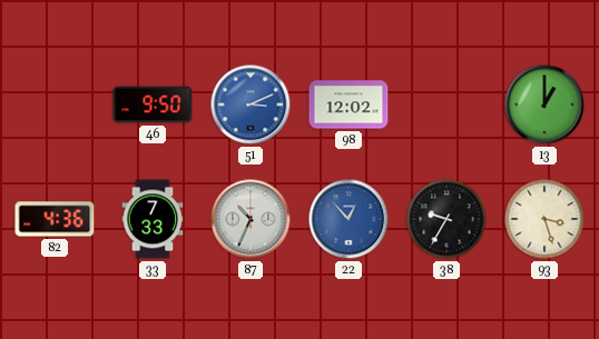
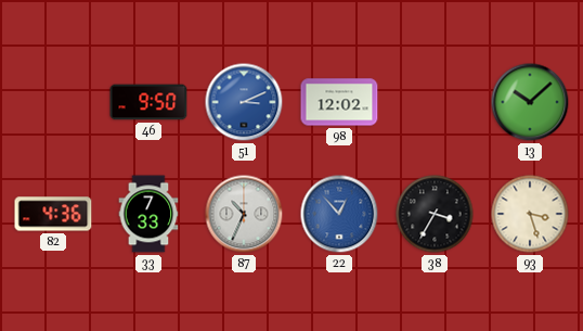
13: 1:00 -> 10:08 (530, 102)
38: 9:35 -> 3:35 (435, 214)
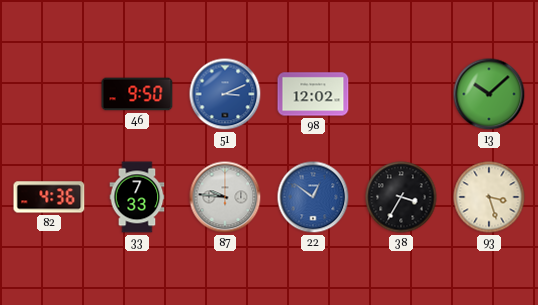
87: 10:34 -> 9:46 (225, 197)
22: 12:53 -> 12:51 (313, 197)
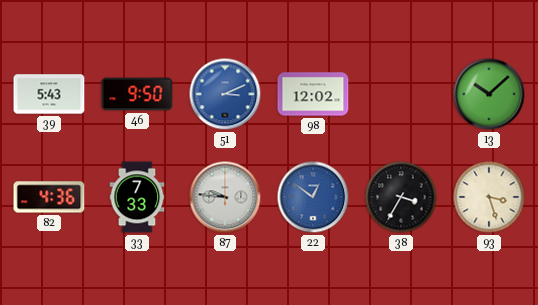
39: none -> 5:43 (49, 94)
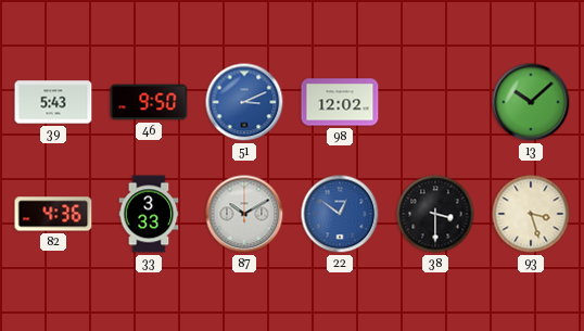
33: 7:33 -> 3:33 (149, 214)
87: 9:46 -> 10:10 (244, 214)
38: 3:35 -> 3:30 (435, 214)
